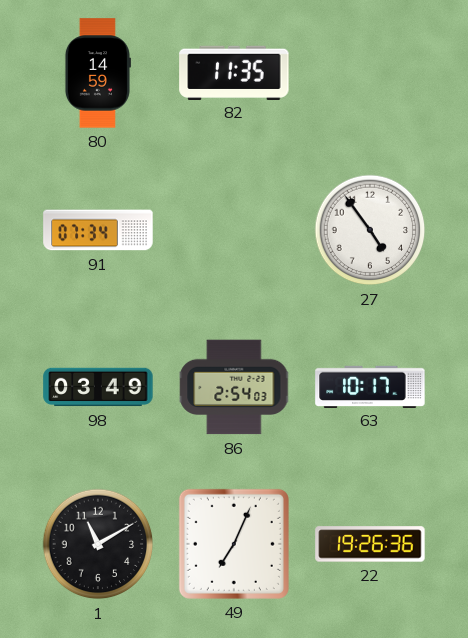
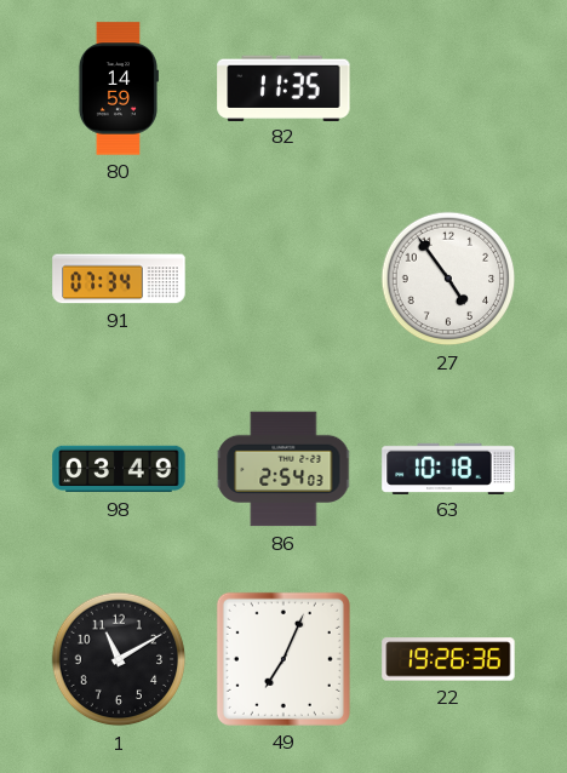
63: 10:17 -> 10:18 (448, 468)
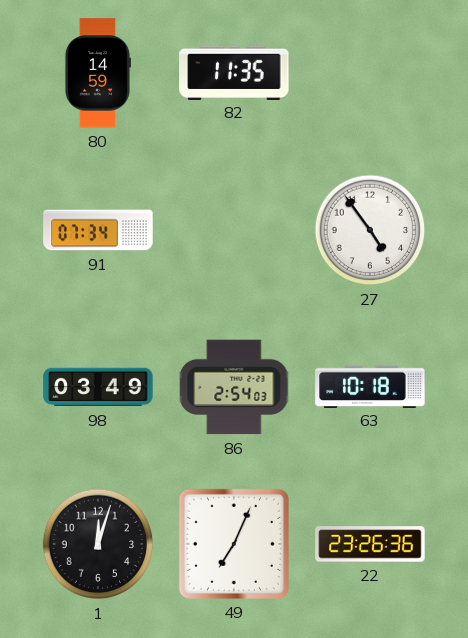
1: 11:10 -> 12:03 (98, 544)
22: 19:26 -> 23:26 (370, 544)
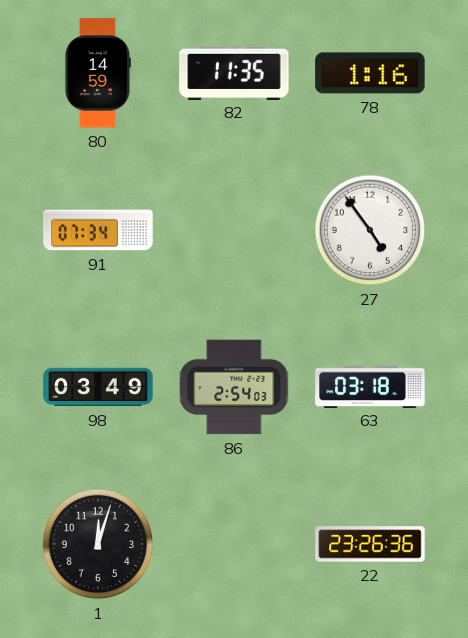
78: none -> 1:16 (370, 73)
63: 10:18 -> 03:18 (370, 386)
49: 7:04 -> none (234, 544)
